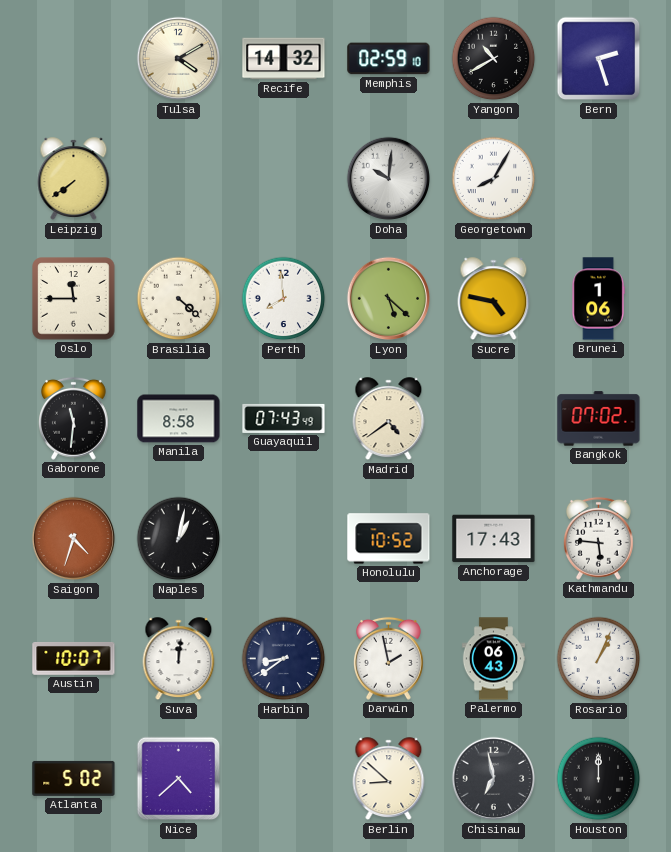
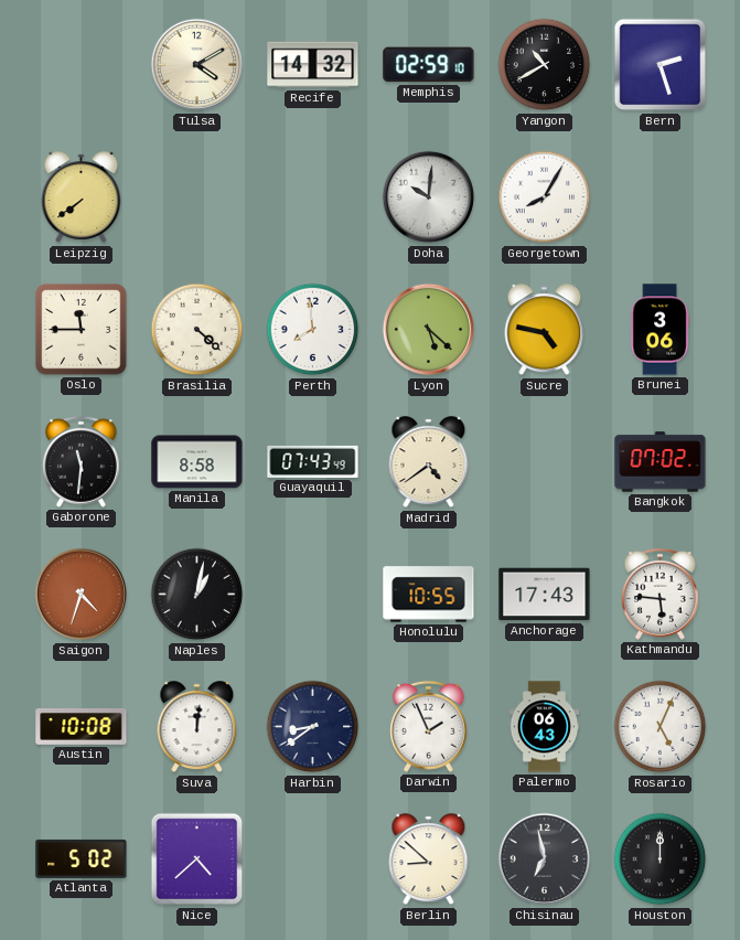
Brunei: 1:06 -> 3:06 (659, 330)
Honolulu: 10:52 -> 10:55 (429, 595)
Austin: 10:07 -> 10:08 (82, 727)
Darwin: 1:58 -> 1:56 (428, 726)
Rosario: 1:04 -> 5:04 (661, 727)
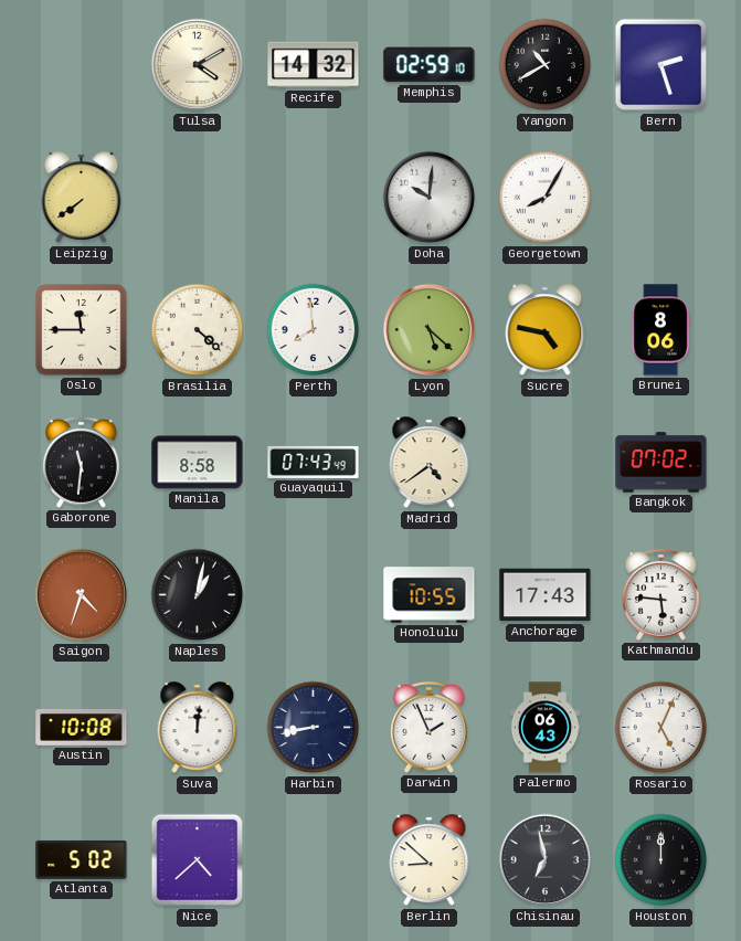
Brunei: 3:06 -> 8:06 (660, 330)
Harbin: 8:39 -> 8:43 (314, 728)
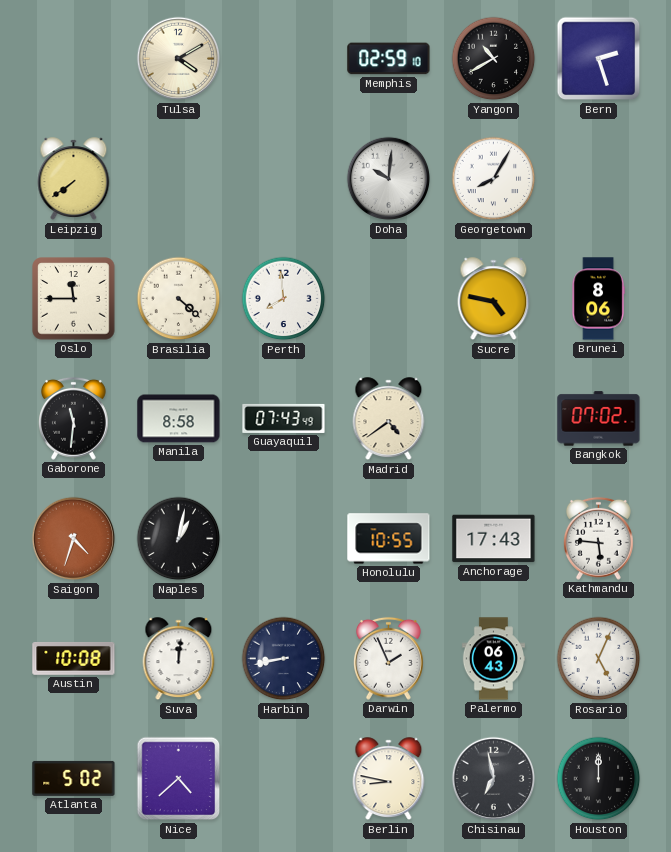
Recife: 14:32 -> none (314, 65)
Lyon: 5:22 -> none (430, 330)
Berlin: 8:52 -> 8:47 (389, 779)
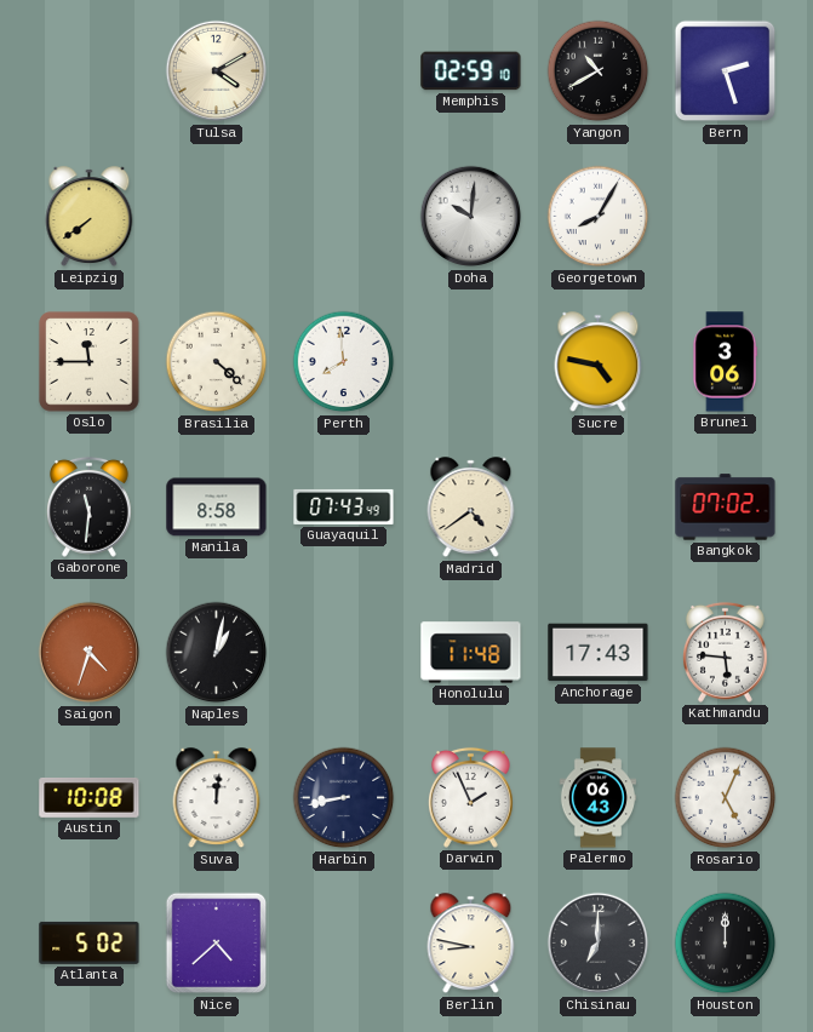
Brunei: 8:06 -> 3:06 (725, 362)
Honolulu: 10:55 -> 11:48 (471, 653)
Chisinau: 6:58 -> 7:00 (599, 944)
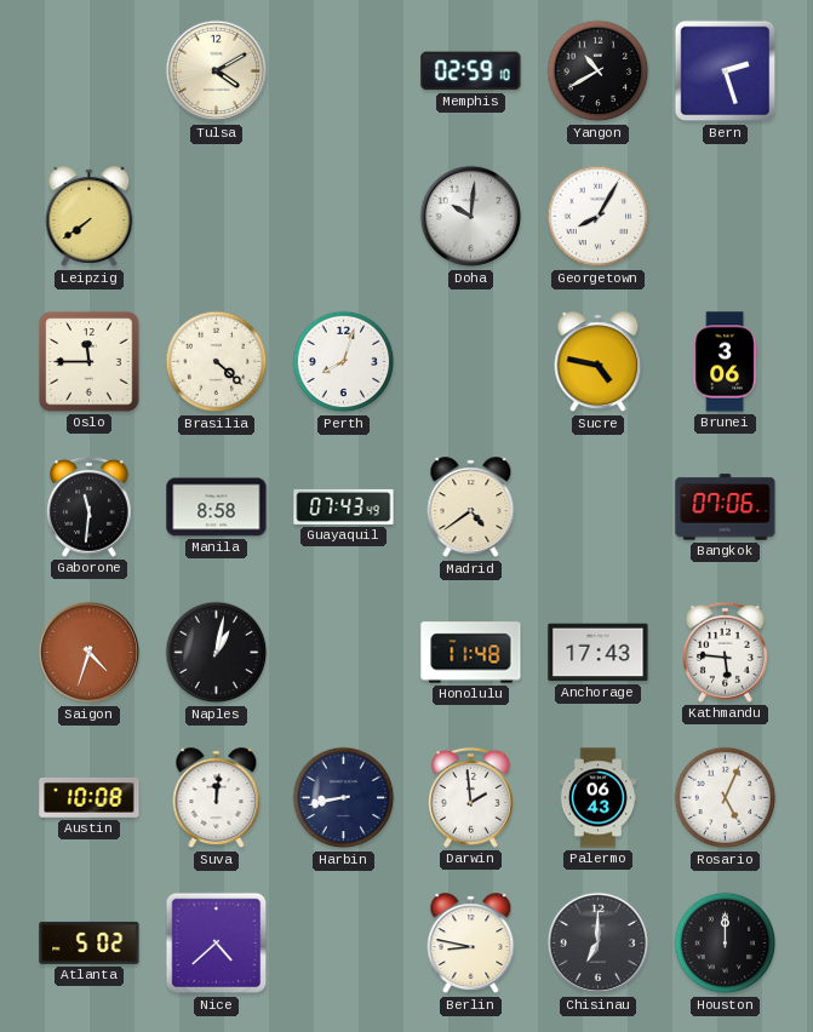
Perth: 7:59 -> 8:03 (344, 362)
Bangkok: 07:02 -> 07:06 (726, 508)
Darwin: 1:56 -> 1:59 (470, 797)
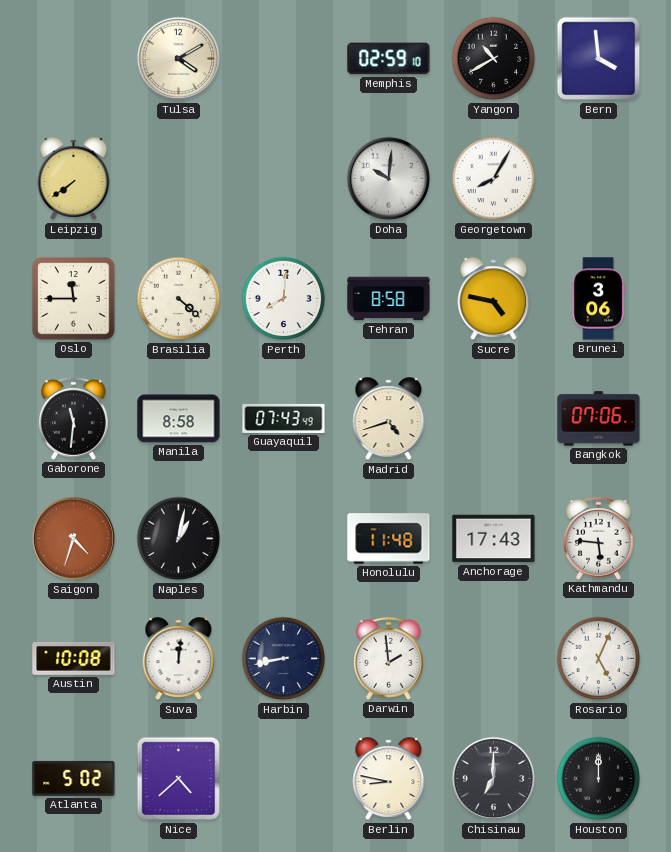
Bern: 2:27 -> 3:59 (599, 59)
Perth: 8:03 -> 8:01 (284, 299)
Tehran: none -> 8:58 (389, 299)
Madrid: 4:39 -> 4:42 (389, 419)
Palermo: 06:43 -> none (597, 798)
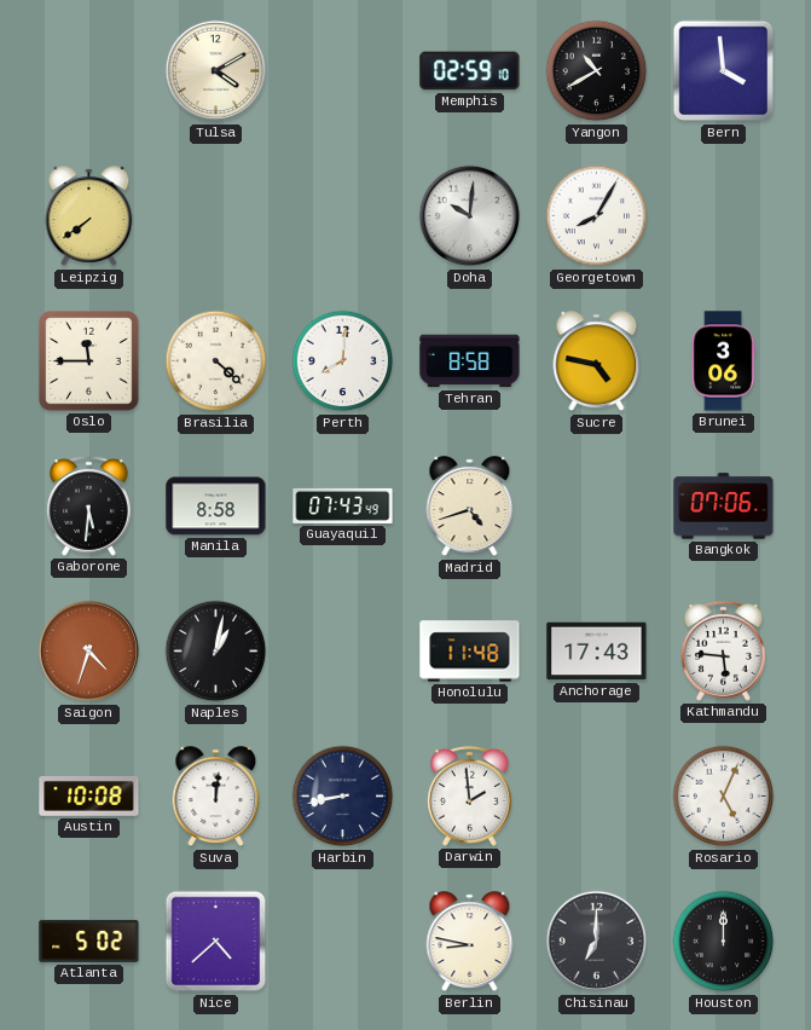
Gaborone: 11:31 -> 5:31 (88, 505)
